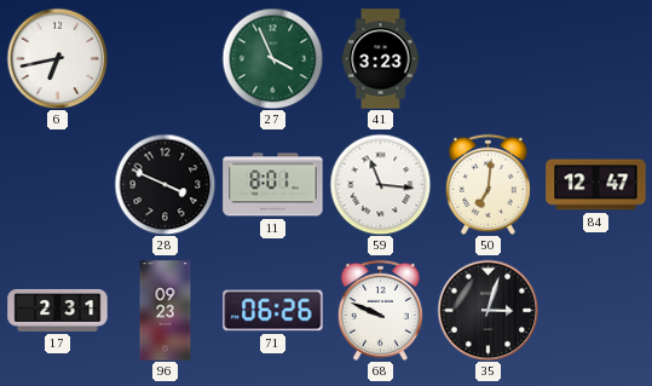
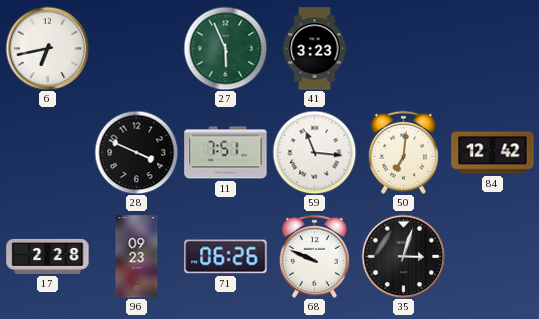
27: 3:56 -> 5:56 (225, 48)
11: 8:01 -> 7:51 (226, 153)
84: 12:47 -> 12:42 (493, 153)
17: 2:31 -> 2:28 (48, 256)
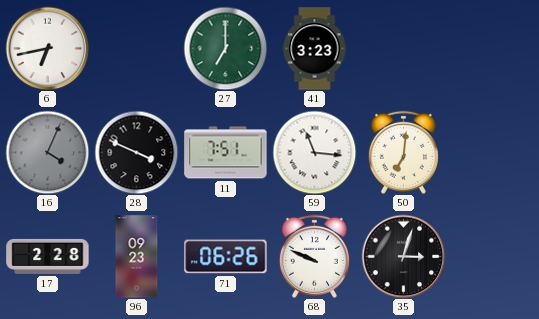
27: 5:56 -> 7:00 (225, 48)
16: none -> 4:04 (47, 152)
84: 12:42 -> none (493, 153)
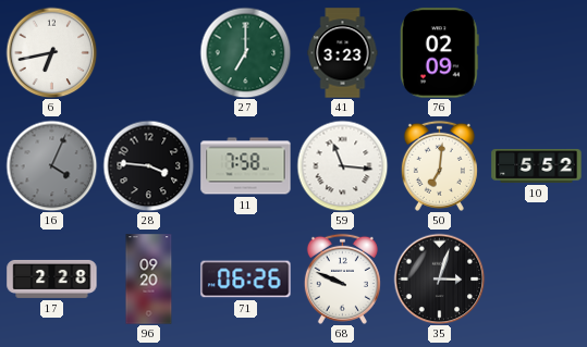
76: none -> 02:09 (439, 53)
28: 3:49 -> 3:46 (148, 165)
11: 7:51 -> 7:58 (246, 166)
10: none -> 5:52 (537, 165)
96: 09:23 -> 09:20 (149, 280)
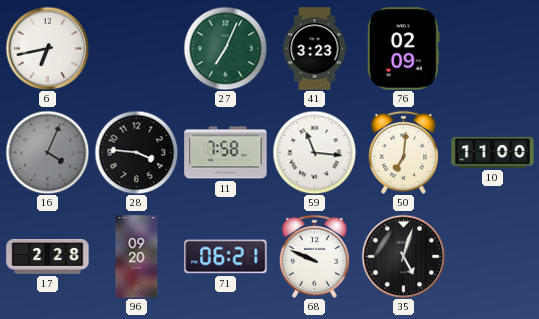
27: 7:00 -> 7:04 (225, 48)
10: 5:52 -> 11:00 (493, 152)
71: 06:26 -> 06:21 (226, 257)
35: 3:03 -> 5:03 (403, 256)
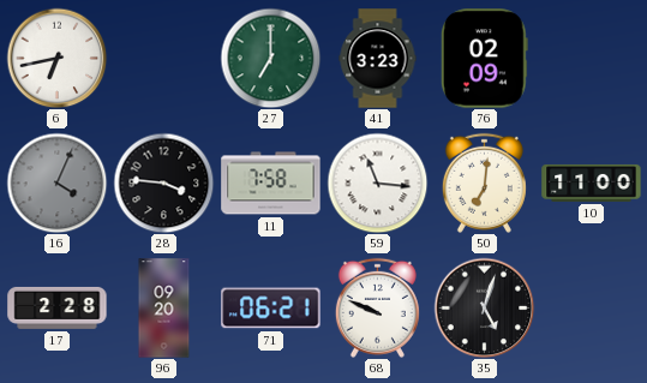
27: 7:04 -> 7:00 (270, 58)
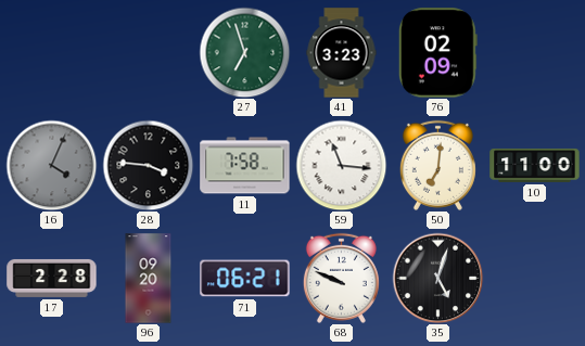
6: 6:43 -> none (56, 58)
27: 7:00 -> 6:57 (244, 52)
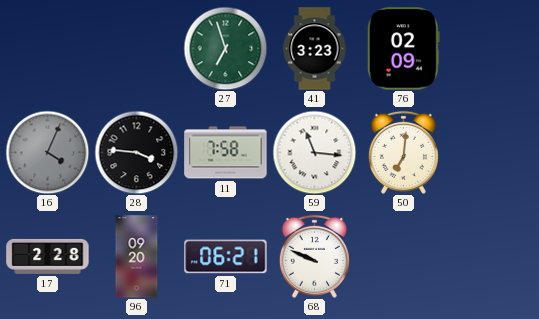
10: 11:00 -> none (535, 165)
35: 5:03 -> none (437, 278)
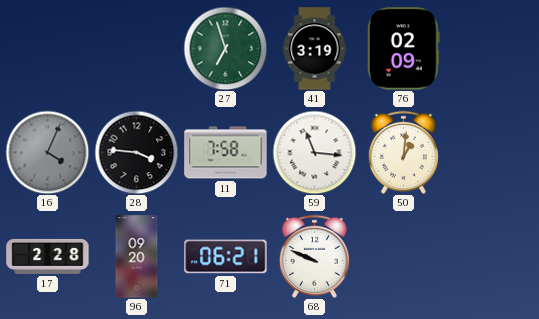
41: 3:23 -> 3:19 (315, 49)
50: 7:01 -> 1:01 (403, 152)
